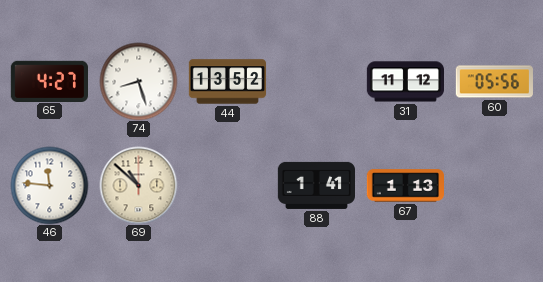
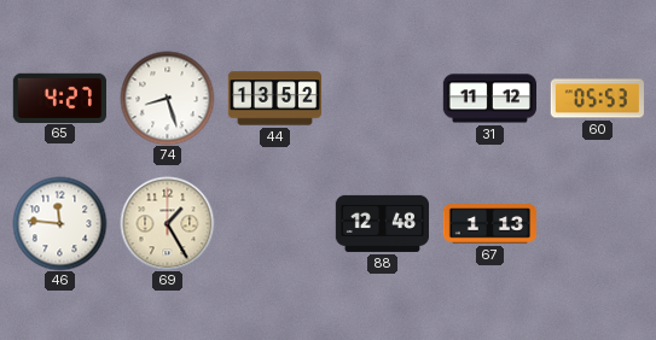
60: 05:56 -> 05:53 (597, 99)
69: 10:52 -> 1:25 (167, 223)
88: 1:41 -> 12:48 (382, 223)
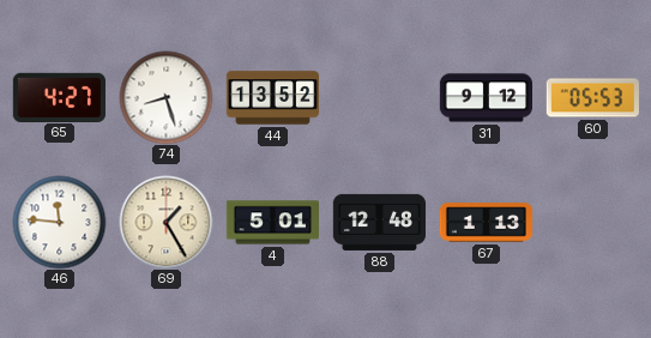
31: 11:12 -> 9:12 (486, 98)
4: none -> 5:01 (272, 223)
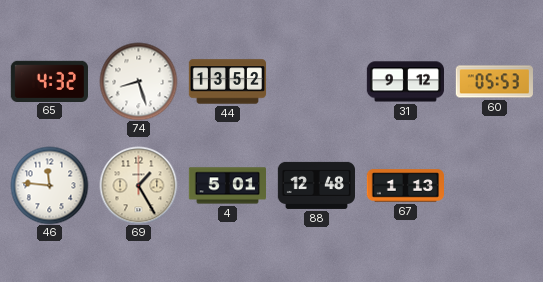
65: 4:27 -> 4:32 (49, 81)
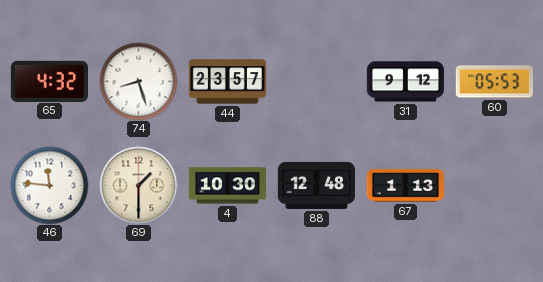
44: 13:52 -> 23:57 (227, 82)
69: 1:25 -> 1:30 (138, 185)
4: 5:01 -> 10:30 (227, 186)
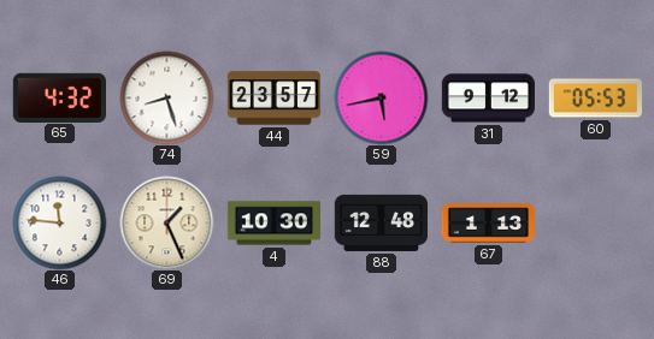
59: none -> 5:43 (381, 97)
69: 1:30 -> 1:26 (166, 222)
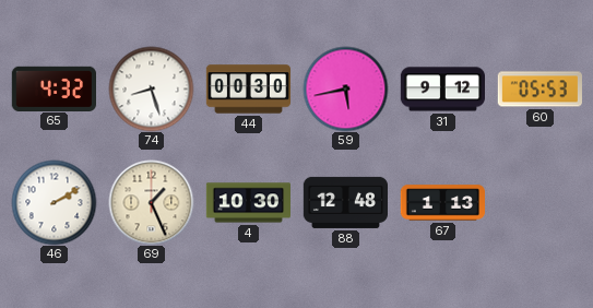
44: 23:57 -> 00:30 (248, 90)
46: 11:46 -> 2:10 (54, 202)
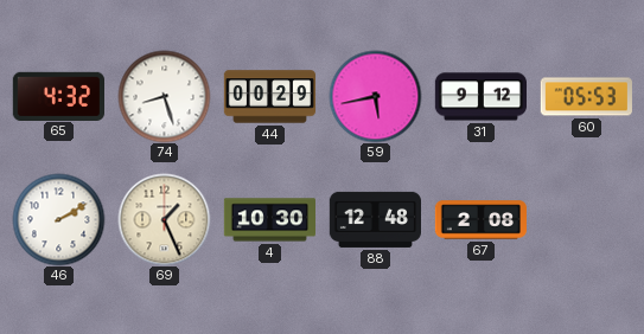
44: 00:30 -> 00:29 (269, 97)
67: 1:13 -> 2:08 (480, 220)
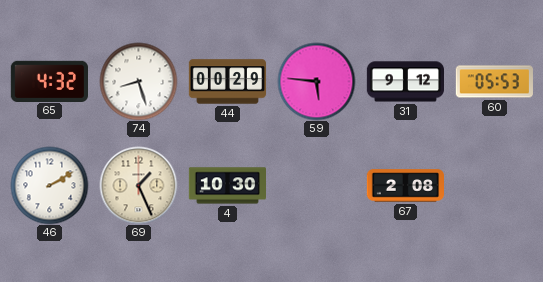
59: 5:43 -> 5:46 (316, 81)
88: 12:48 -> none (375, 219)
